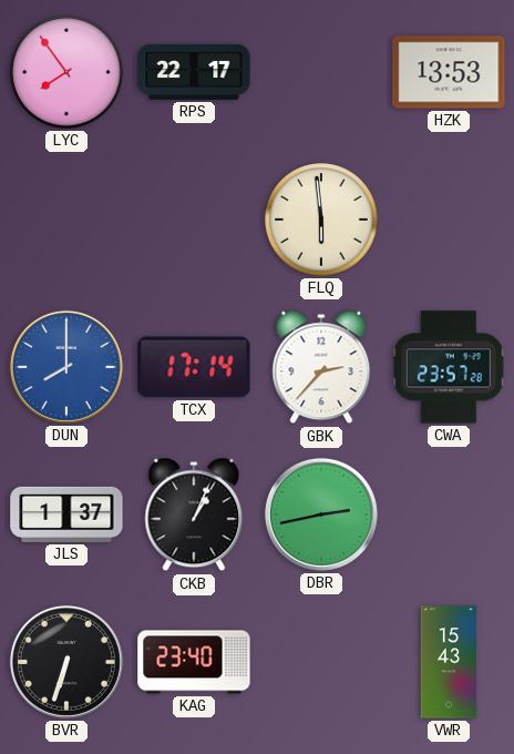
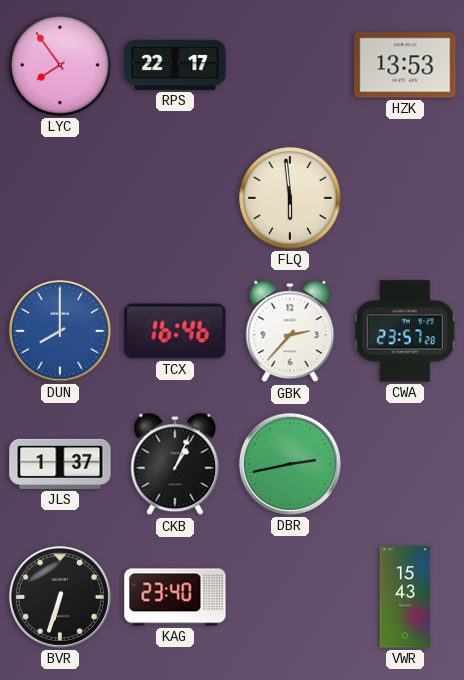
TCX: 17:14 -> 16:46 (175, 331)
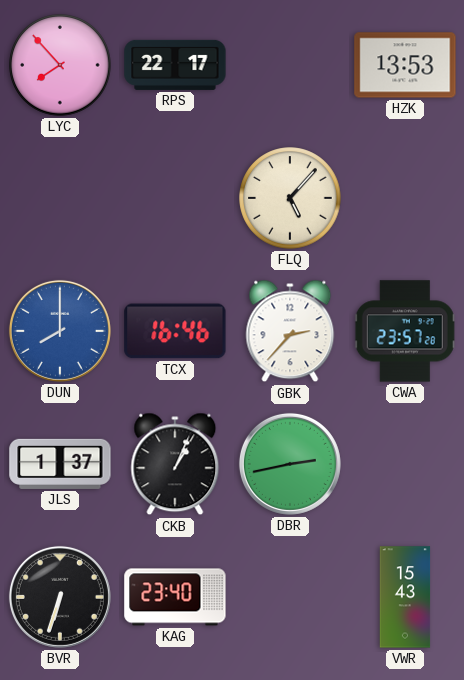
LYC: 7:54 -> 7:53 (60, 65)
FLQ: 5:59 -> 5:07 (290, 198)
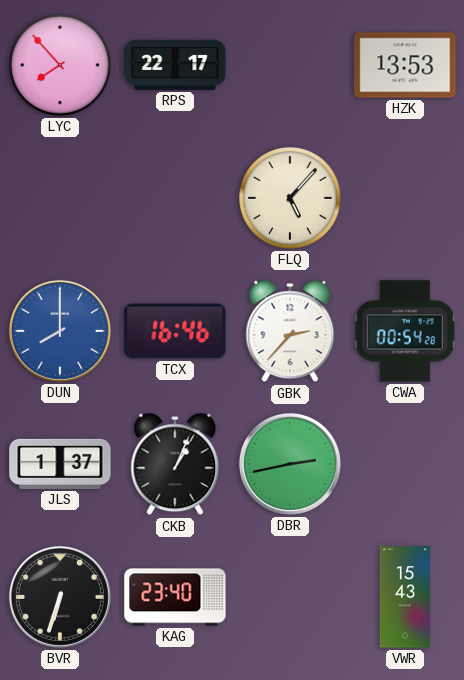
CWA: 23:57 -> 00:54 (405, 331)
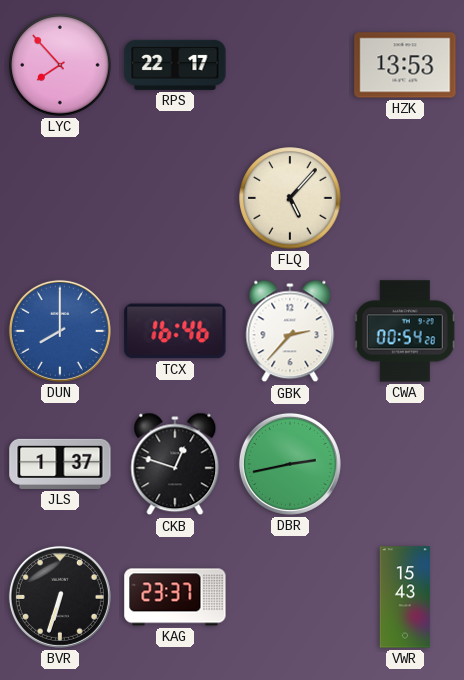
CKB: 1:04 -> 12:48 (175, 464)
KAG: 23:40 -> 23:37 (175, 597)
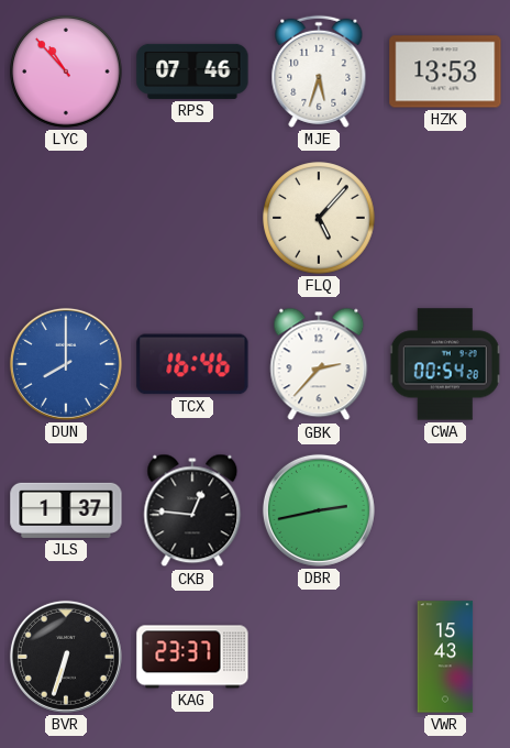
LYC: 7:53 -> 10:53 (66, 71)
RPS: 22:17 -> 07:46 (192, 71)
MJE: none -> 5:33 (319, 71)
CKB: 12:48 -> 12:46 (192, 510)
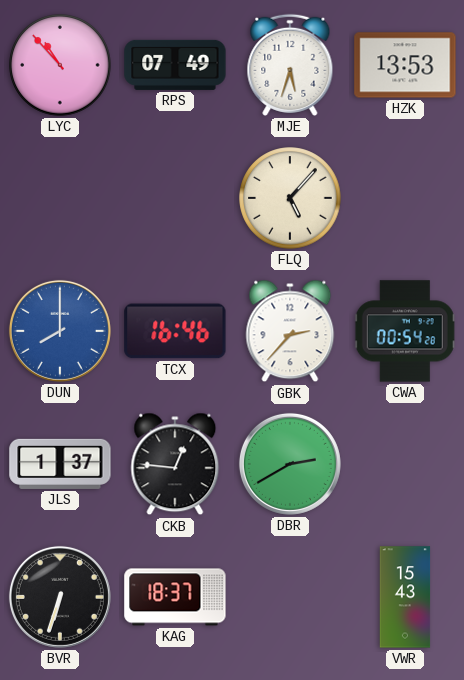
RPS: 07:46 -> 07:49 (175, 65)
DBR: 2:43 -> 2:40 (290, 464)
KAG: 23:37 -> 18:37 (175, 597)
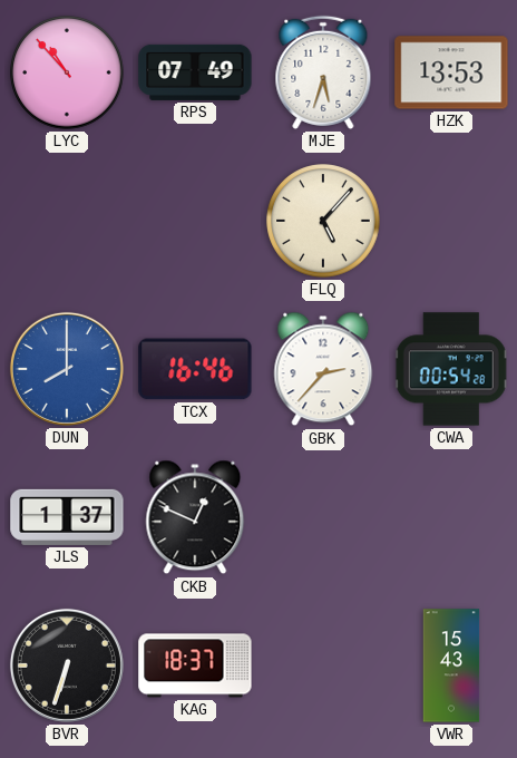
CKB: 12:46 -> 12:49 (195, 517)
DBR: 2:40 -> none (290, 464)
